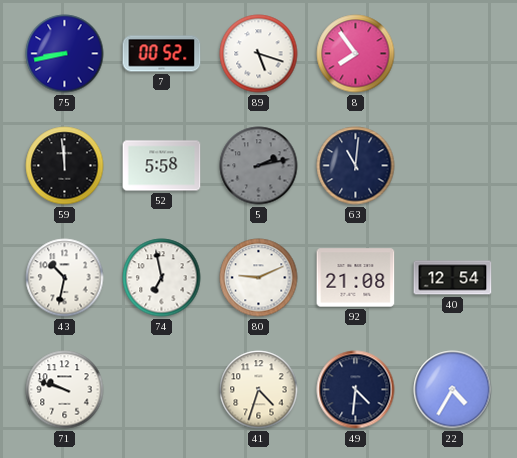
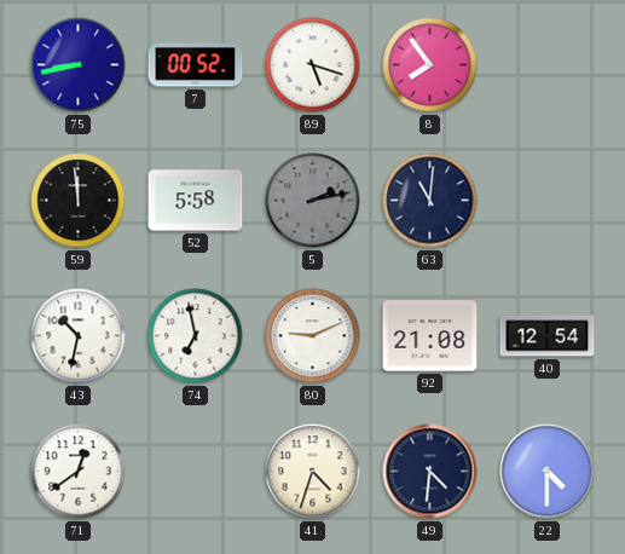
71: 9:48 -> 12:39 (79, 472)
22: 4:35 -> 4:30 (548, 472)
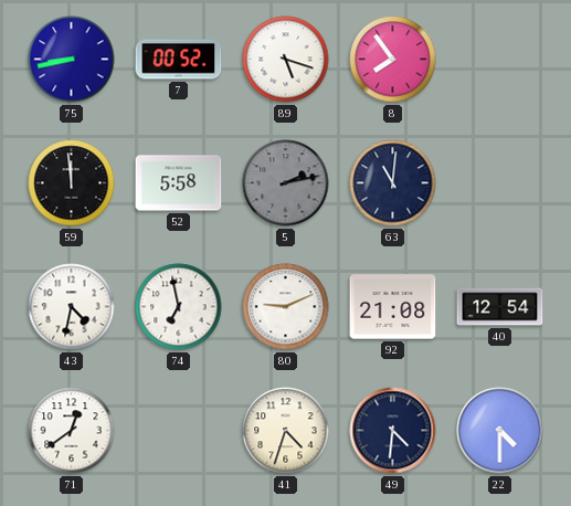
43: 10:32 -> 4:32 (72, 307)
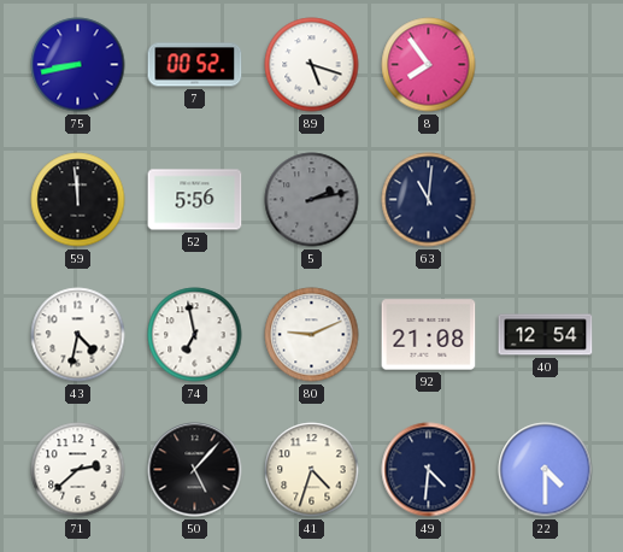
52: 5:58 -> 5:56 (195, 200)
71: 12:39 -> 2:38 (78, 470)
50: none -> 5:07 (195, 470)
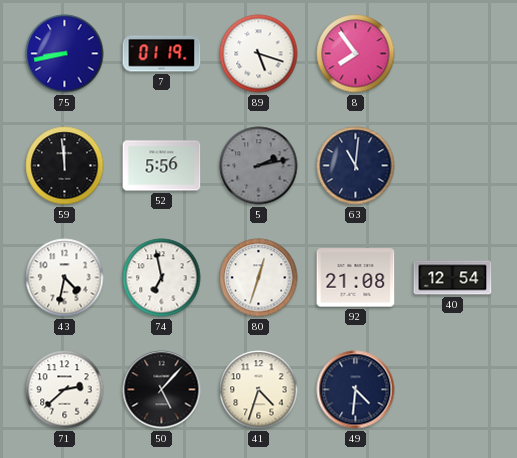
7: 00:52 -> 01:19 (162, 54)
80: 9:11 -> 12:33 (259, 278)
22: 4:30 -> none (546, 470)
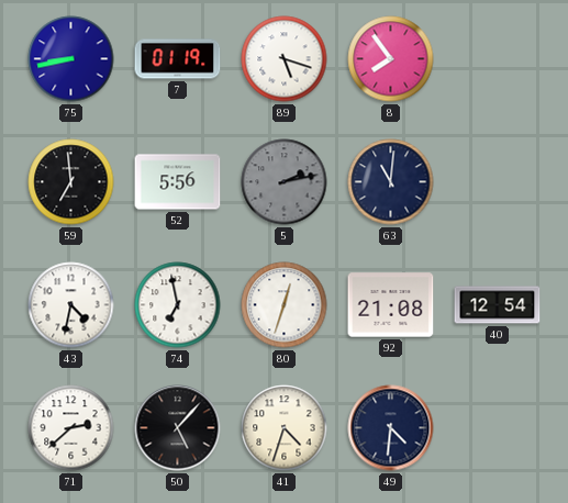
59: 11:59 -> 6:59 (71, 182)
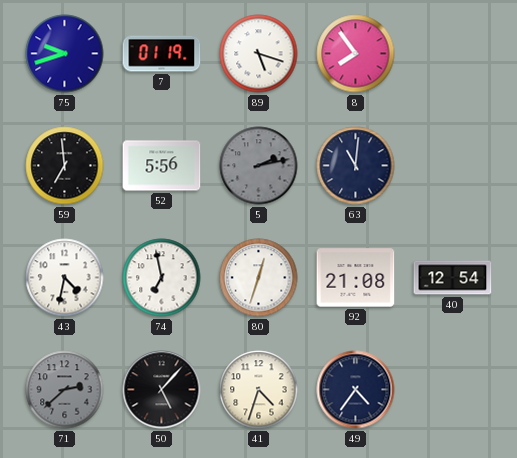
75: 8:43 -> 9:42 (65, 54)
71 dial: white -> grey (65, 390)
49: 4:31 -> 4:36 (356, 390)
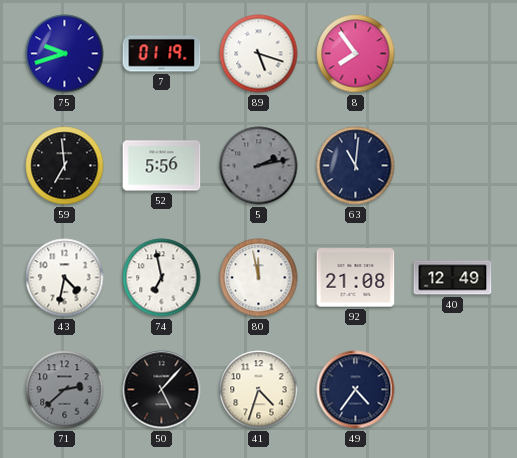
80: 12:33 -> 11:58 (259, 278)
40: 12:54 -> 12:49 (453, 278)
